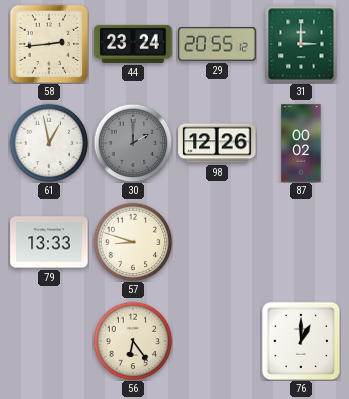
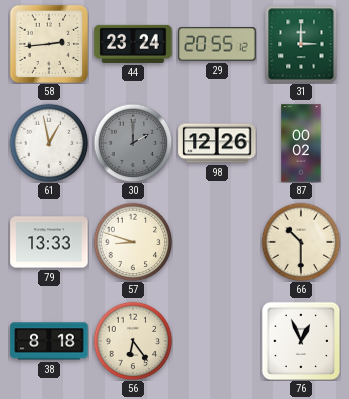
66: none -> 10:30 (301, 242)
38: none -> 8:18 (49, 341)
76: 1:00 -> 12:56 (301, 341)
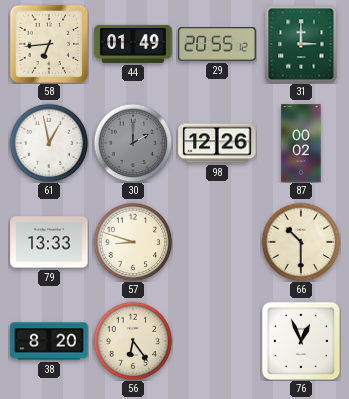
58: 2:44 -> 6:44 (49, 44)
44: 23:24 -> 01:49 (133, 44)
38: 8:18 -> 8:20 (49, 341)
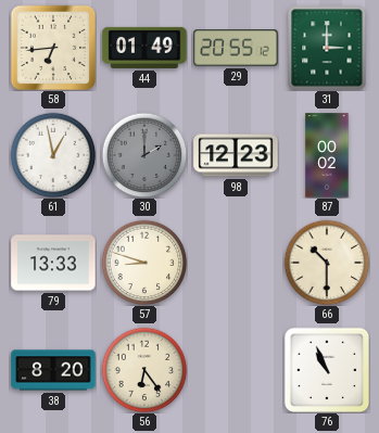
98: 12:26 -> 12:23 (236, 155)
76: 12:56 -> 10:56 (327, 370)
